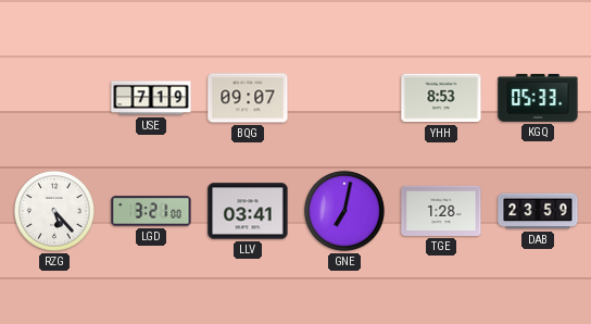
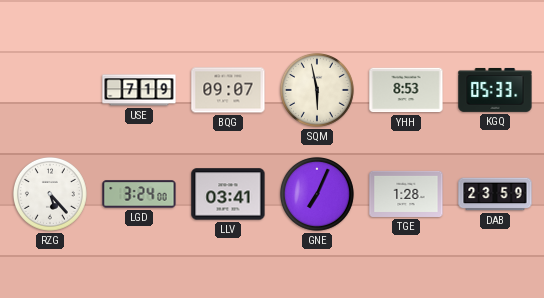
SQM: none -> 5:58 (317, 90)
LGD: 3:21 -> 3:24 (139, 194)
GNE: 7:02 -> 7:04 (317, 194)
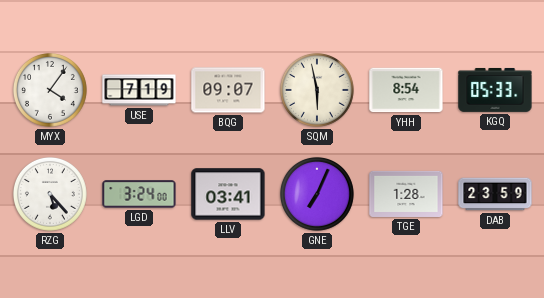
MYX: none -> 4:06 (50, 90)
YHH: 8:53 -> 8:54 (406, 90)
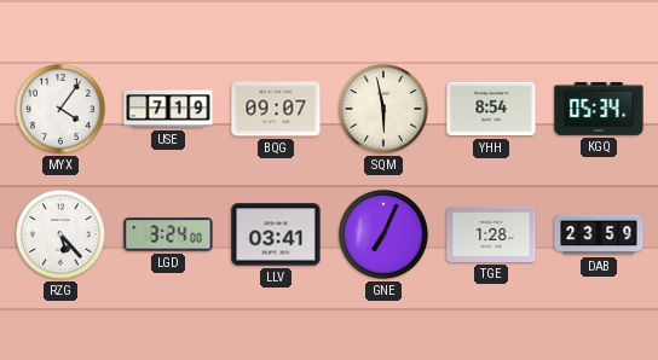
KGQ: 05:33 -> 05:34 (599, 109)
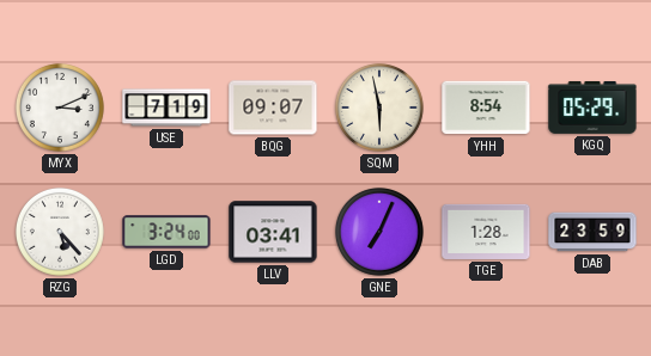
MYX: 4:06 -> 3:11 (60, 108)
KGQ: 05:34 -> 05:29 (592, 108)
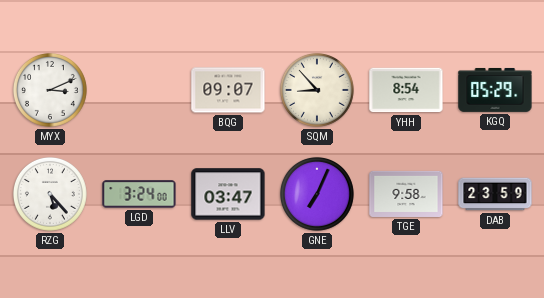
USE: 7:19 -> none (166, 108)
SQM: 5:58 -> 8:53 (317, 90)
LLV: 03:41 -> 03:47 (228, 194)
TGE: 1:28 -> 9:58 (406, 194)
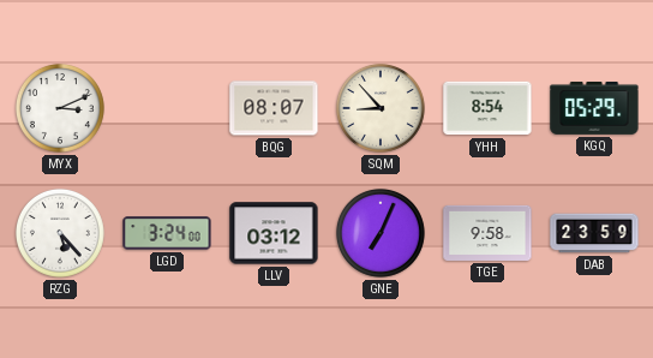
BQG: 09:07 -> 08:07 (274, 108)
LLV: 03:47 -> 03:12 (274, 233)
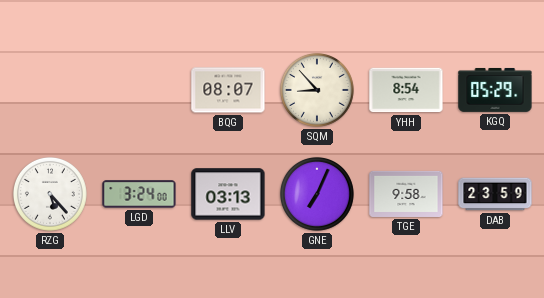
MYX: 3:11 -> none (60, 108)
LLV: 03:12 -> 03:13 (228, 194)
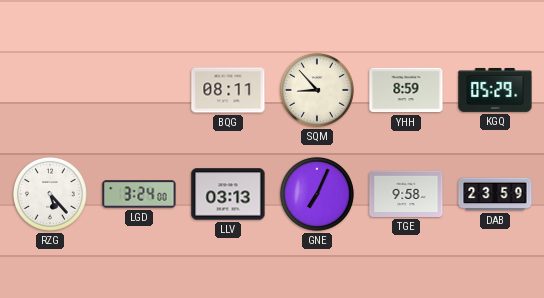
BQG: 08:07 -> 08:11 (228, 90)
YHH: 8:54 -> 8:59 (406, 90)
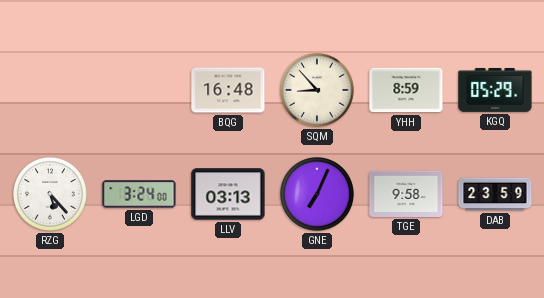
BQG: 08:11 -> 16:48 (228, 90)
